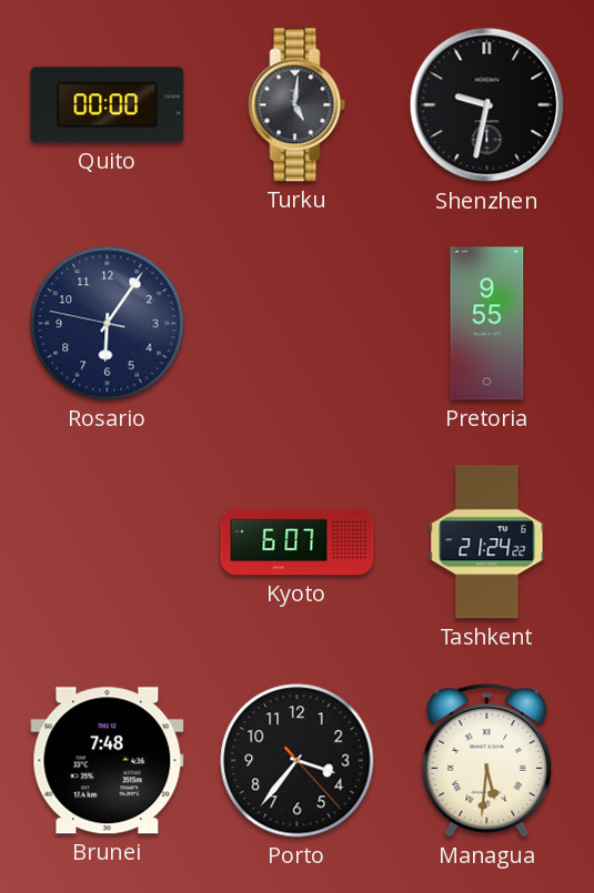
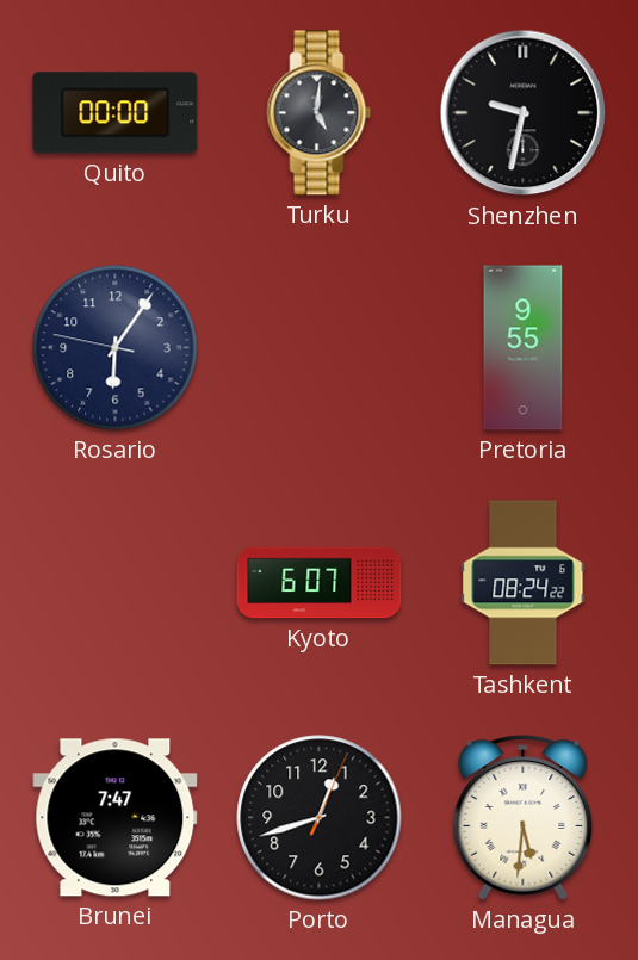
Tashkent: 21:24 -> 08:24 (524, 583)
Brunei: 7:48 -> 7:47 (116, 818)
Porto: 3:36 -> 12:42 (320, 818)
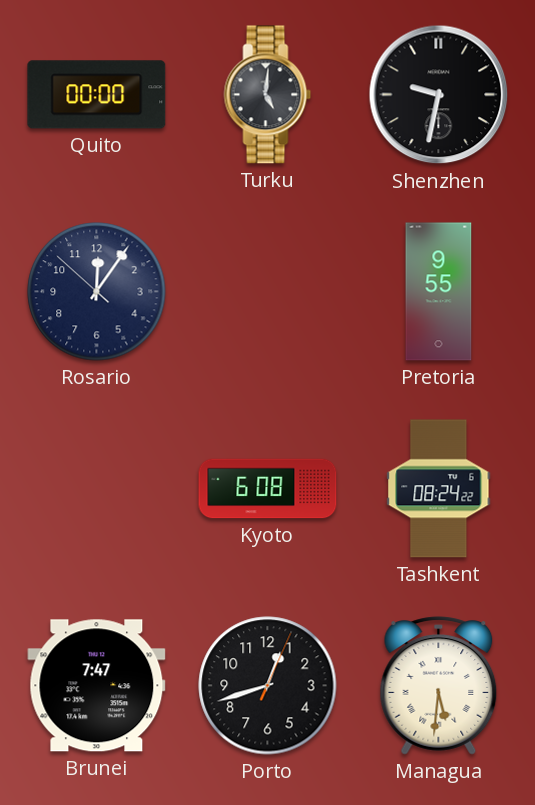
Rosario: 6:05 -> 12:05 (97, 292)
Kyoto: 6:07 -> 6:08 (268, 489)
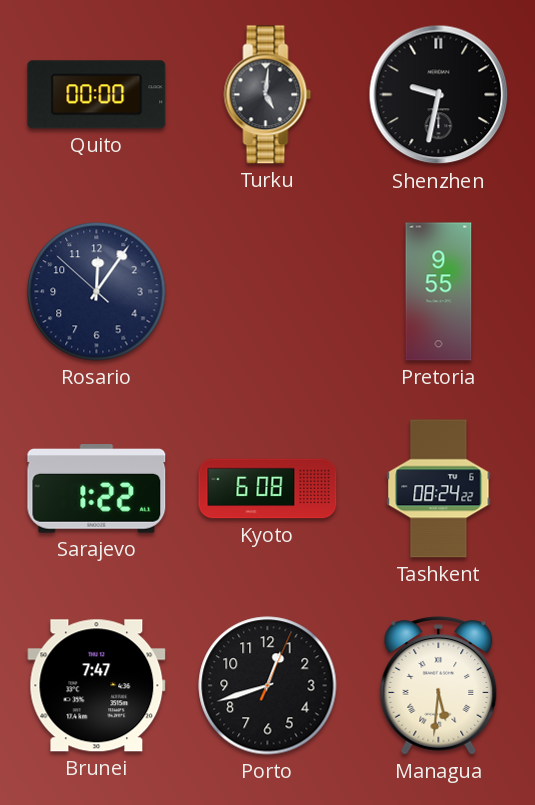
Sarajevo: none -> 1:22 (97, 489)
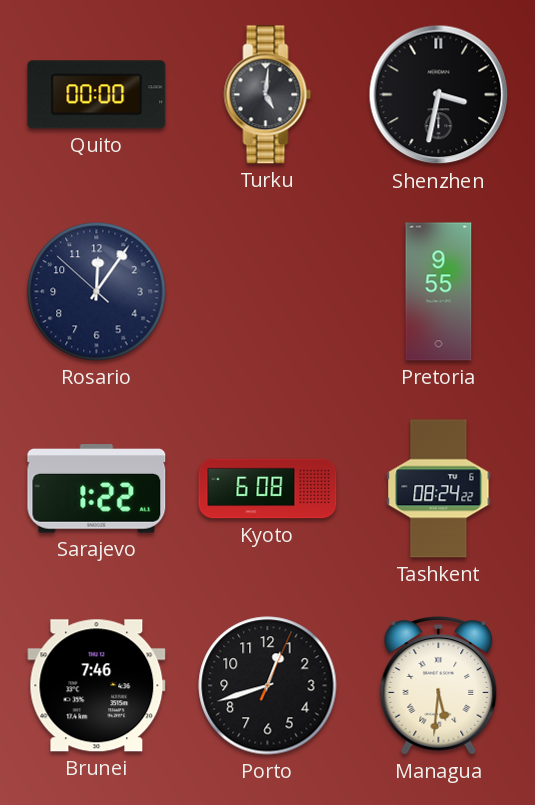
Shenzhen: 9:32 -> 3:32 (439, 95)
Brunei: 7:47 -> 7:46 (97, 686)
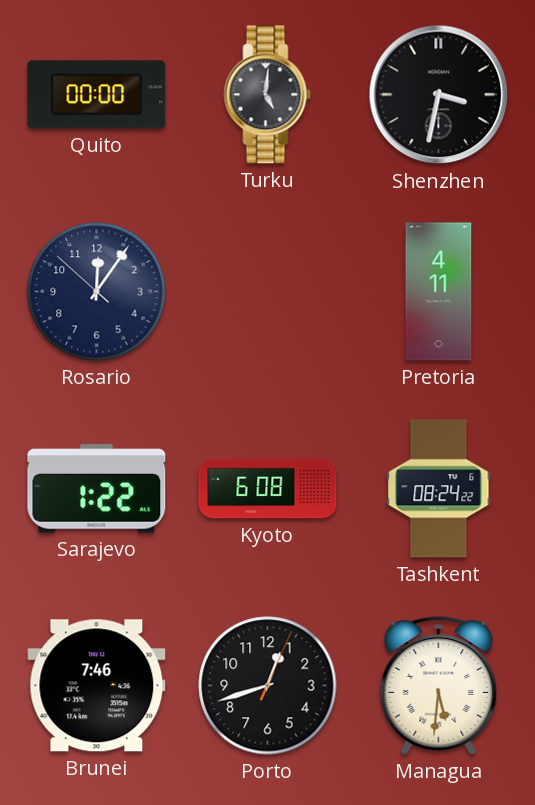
Pretoria: 9:55 -> 4:11 (439, 292)
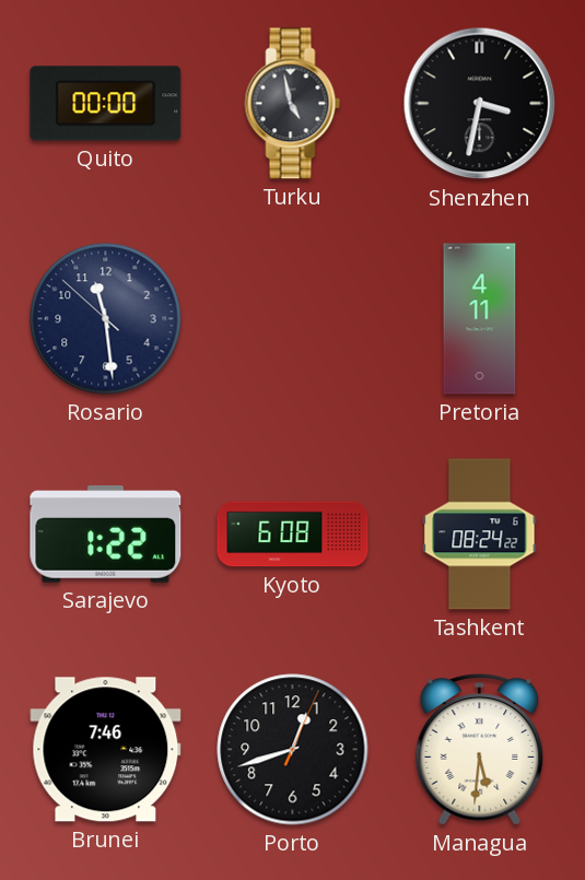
Turku: 5:01 -> 4:58 (293, 104)
Rosario: 12:05 -> 11:28 (106, 319)
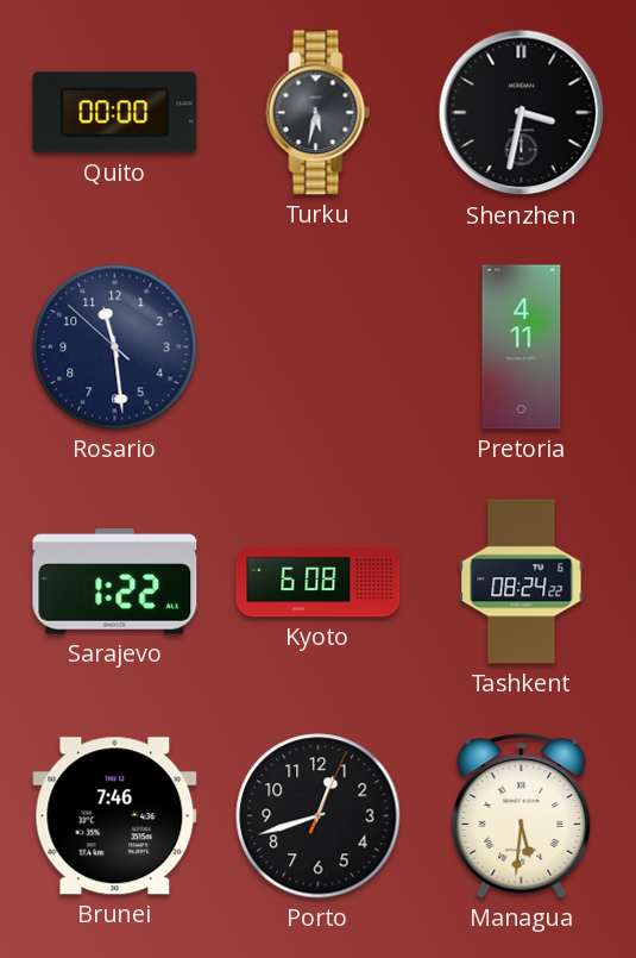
Turku: 4:58 -> 5:32 (319, 113)
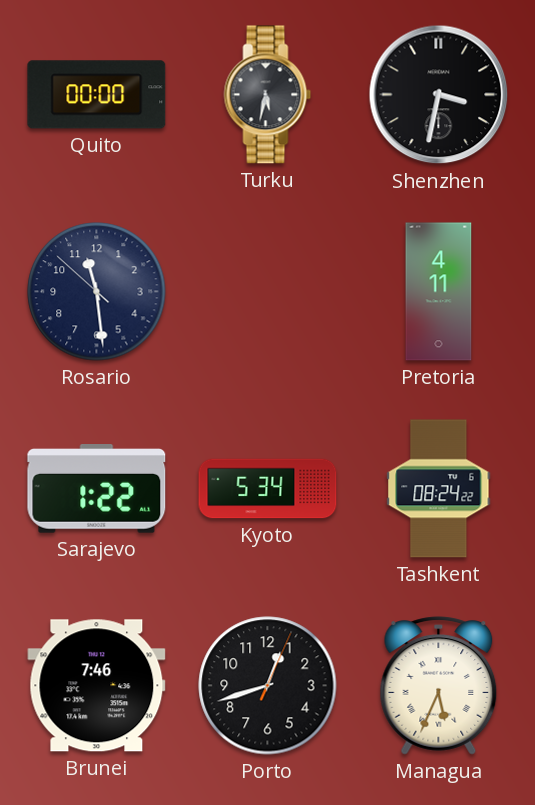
Kyoto: 6:08 -> 5:34 (268, 489)
Managua: 5:31 -> 5:34 (439, 686)
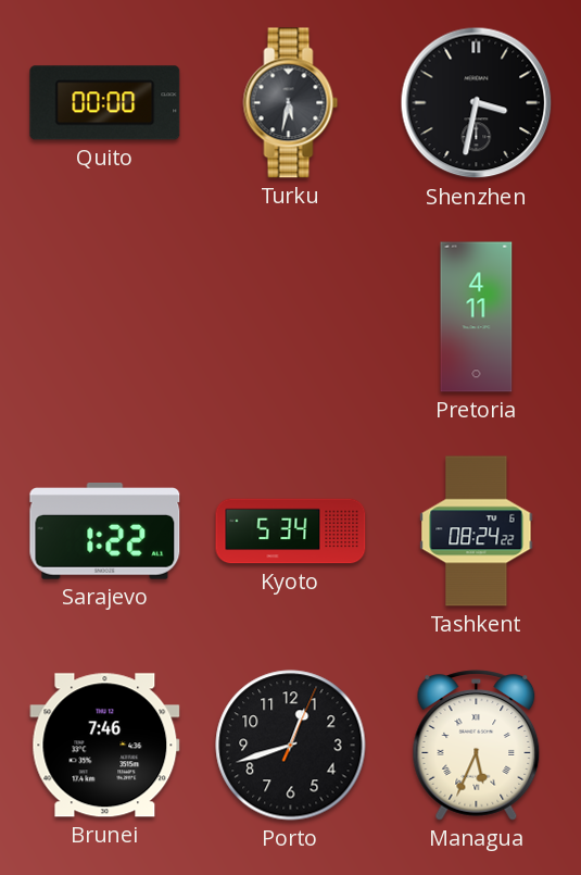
Rosario: 11:28 -> none (97, 292)
